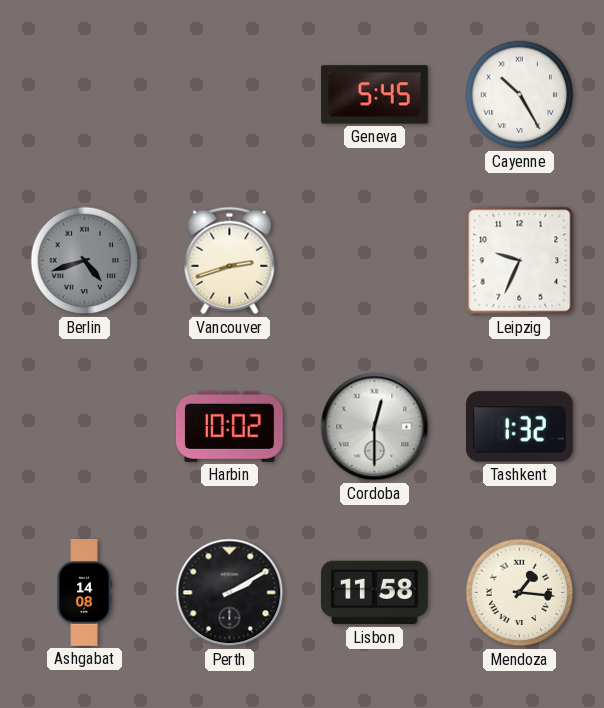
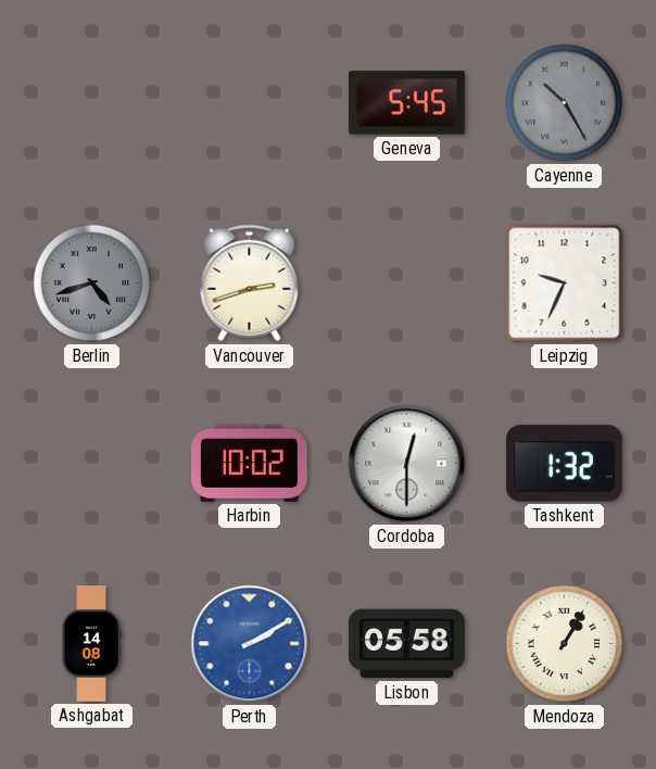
Cayenne dial: white -> grey (565, 103)
Perth dial: black -> blue (250, 644)
Lisbon: 11:58 -> 05:58 (407, 644)
Mendoza: 1:16 -> 1:05 (565, 644)
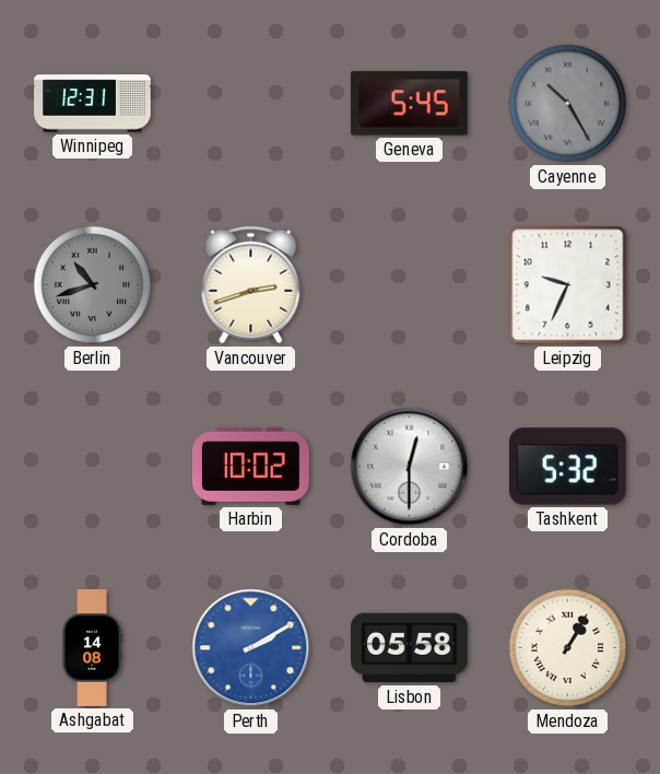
Winnipeg: none -> 12:31 (93, 104)
Berlin: 4:42 -> 10:42 (93, 285)
Tashkent: 1:32 -> 5:32 (568, 467)
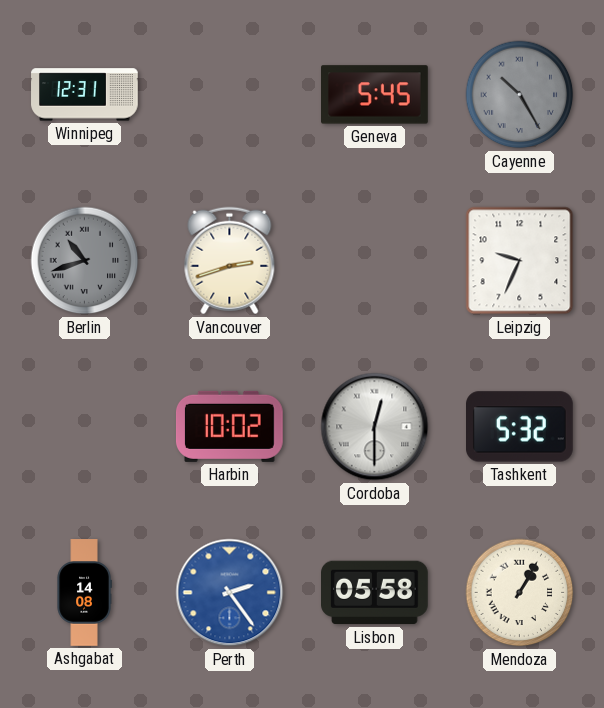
Perth: 2:10 -> 2:24 (230, 593)
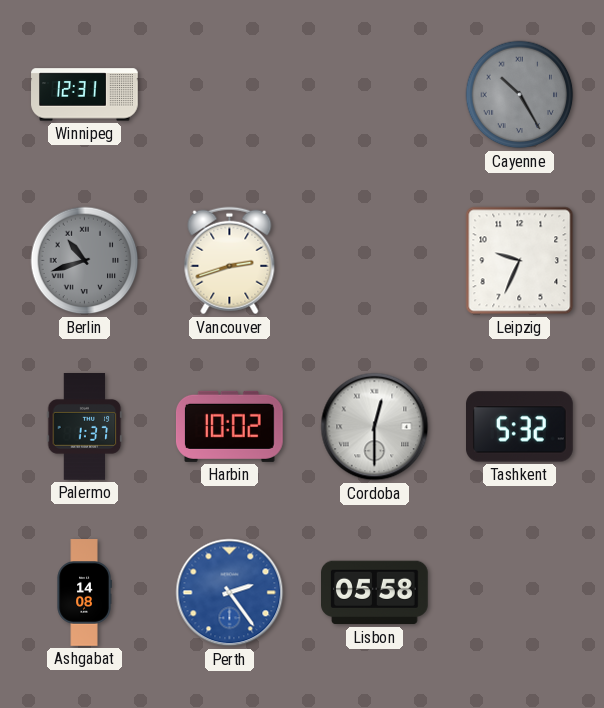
Geneva: 5:45 -> none (375, 95)
Palermo: none -> 1:37 (85, 427)
Mendoza: 1:05 -> none (520, 593)
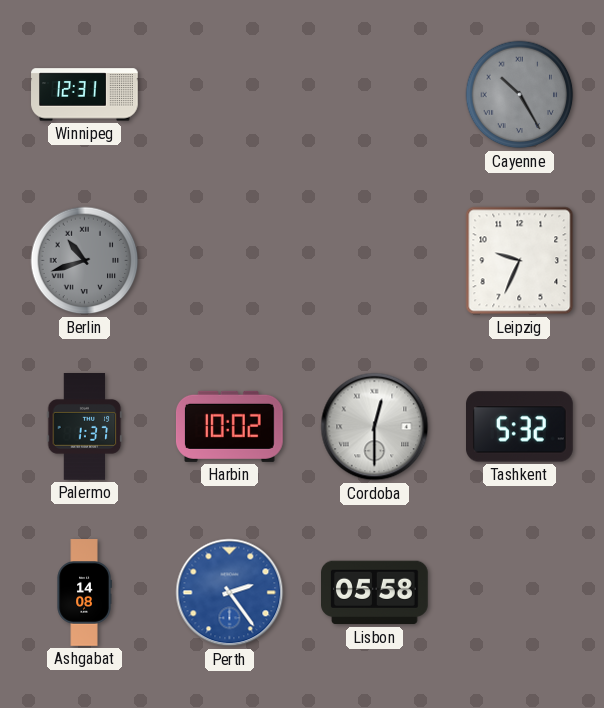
Vancouver: 2:42 -> none (230, 261)
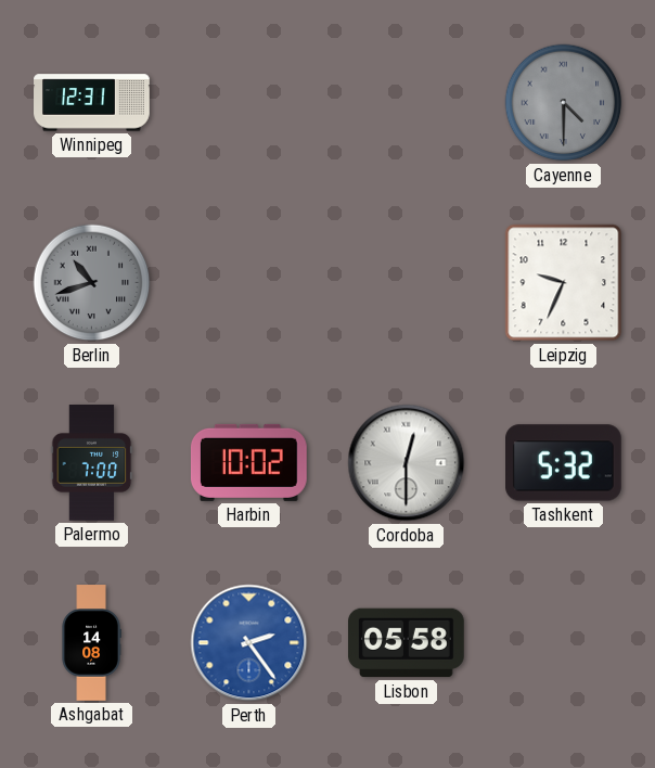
Cayenne: 10:25 -> 4:30 (564, 103)
Palermo: 1:37 -> 7:00 (92, 463)
